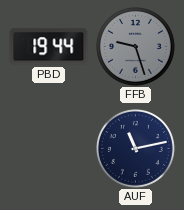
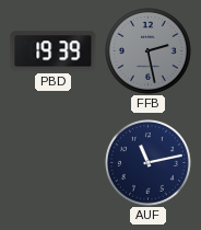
PBD: 19:44 -> 19:39 (54, 51)
FFB: 9:27 -> 2:28 (149, 51)
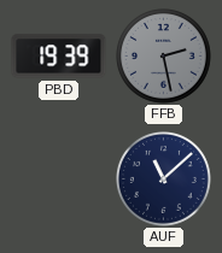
AUF: 11:13 -> 11:08 (164, 180)
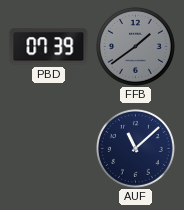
PBD: 19:39 -> 07:39 (49, 47)
FFB: 2:28 -> 1:39 (136, 47)
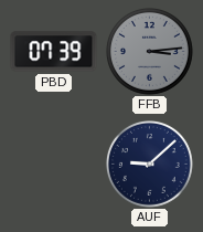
FFB: 1:39 -> 3:14 (150, 52)
AUF: 11:08 -> 9:08 (150, 165)
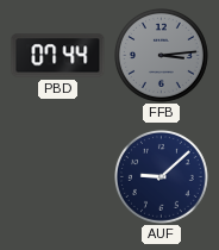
PBD: 07:39 -> 07:44 (58, 56)
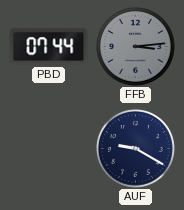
AUF: 9:08 -> 9:20 (136, 149)
